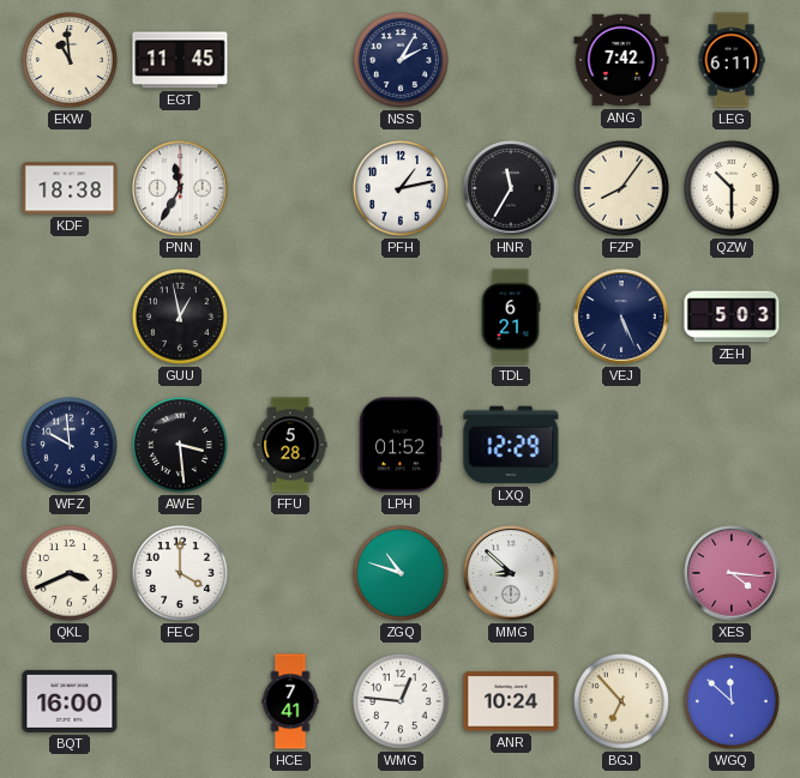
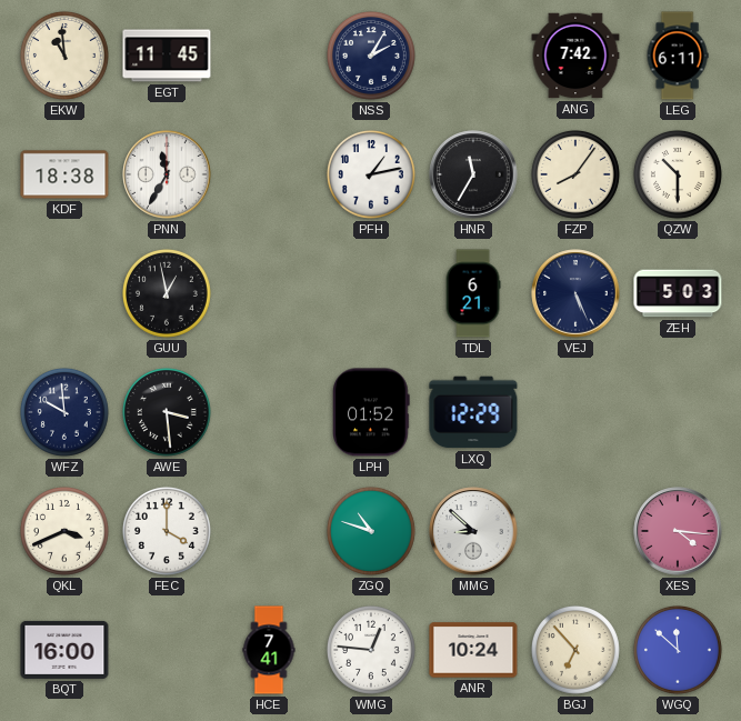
FFU: 5:28 -> none (290, 445)
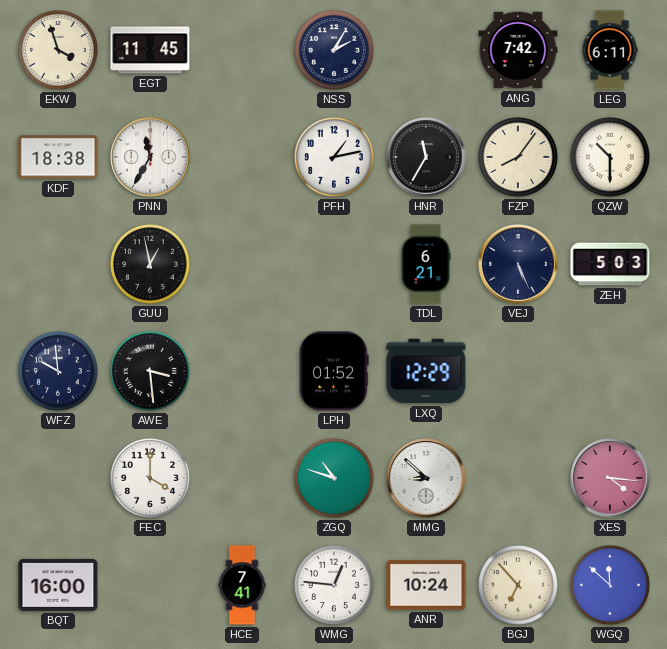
EKW: 10:59 -> 3:57 (58, 50)
QKL: 3:41 -> none (64, 531)
